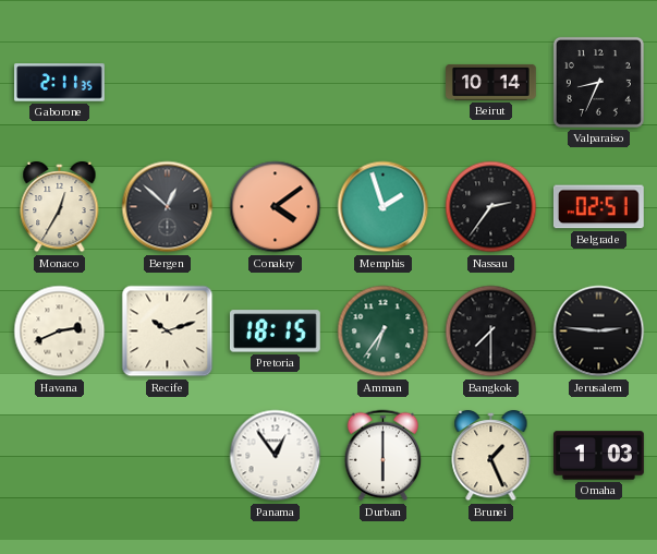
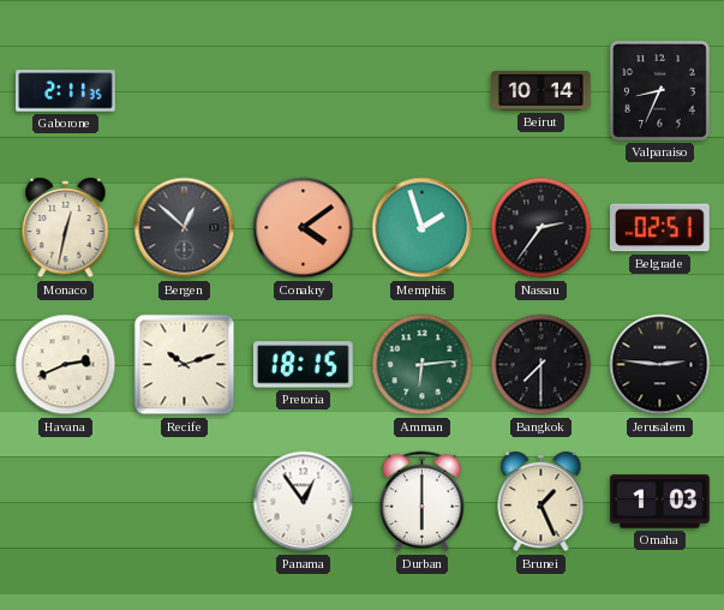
Monaco: 12:35 -> 12:32 (66, 228)
Amman: 6:36 -> 6:14 (423, 365)
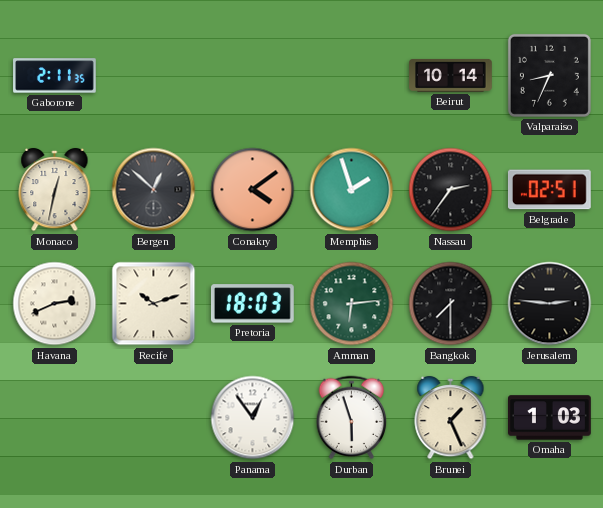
Pretoria: 18:15 -> 18:03 (252, 304)
Durban: 6:00 -> 5:57 (352, 418)
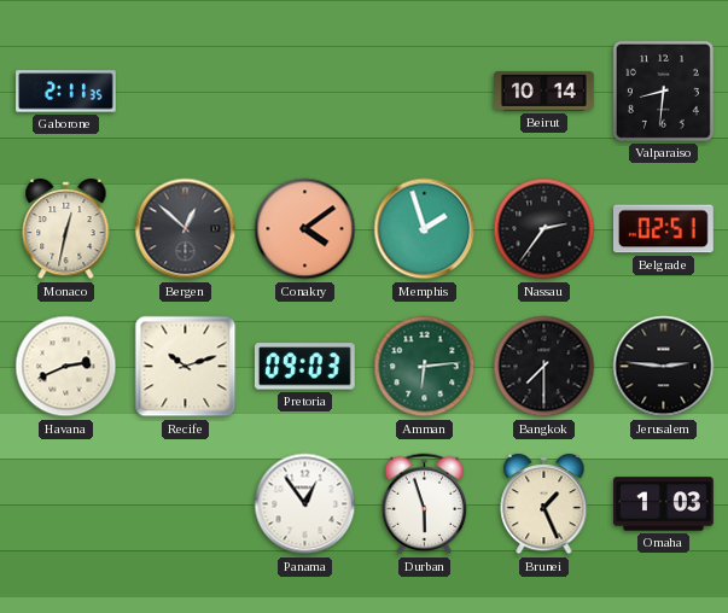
Valparaiso: 8:34 -> 8:31 (663, 91)
Pretoria: 18:03 -> 09:03 (304, 367)
